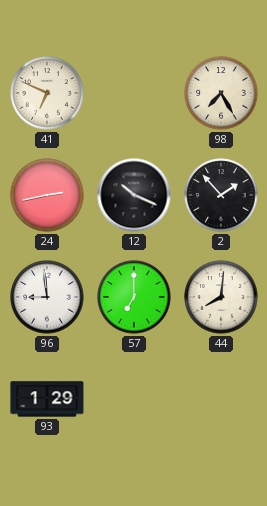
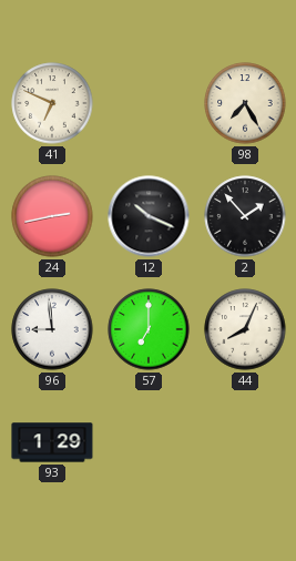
44: 8:01 -> 8:04 (245, 329)
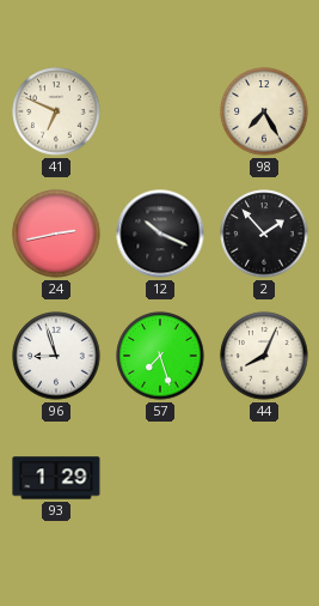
96: 8:59 -> 8:57 (56, 356)
57: 7:00 -> 7:27 (160, 356)
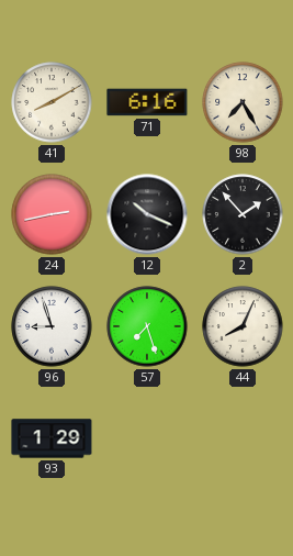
41: 6:49 -> 8:10 (52, 102)
71: none -> 6:16 (147, 102)
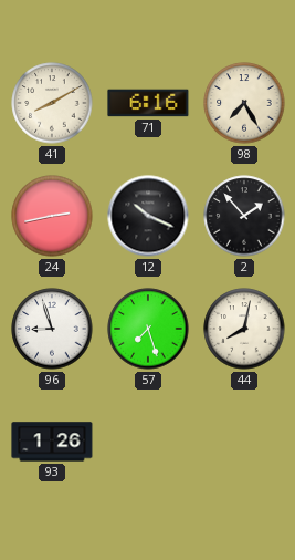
44: 8:04 -> 8:02 (244, 329)
93: 1:29 -> 1:26 (52, 442)
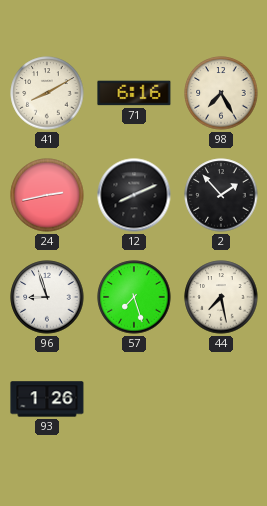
12: 10:19 -> 8:11 (134, 195)
44: 8:02 -> 7:28 (221, 297)
